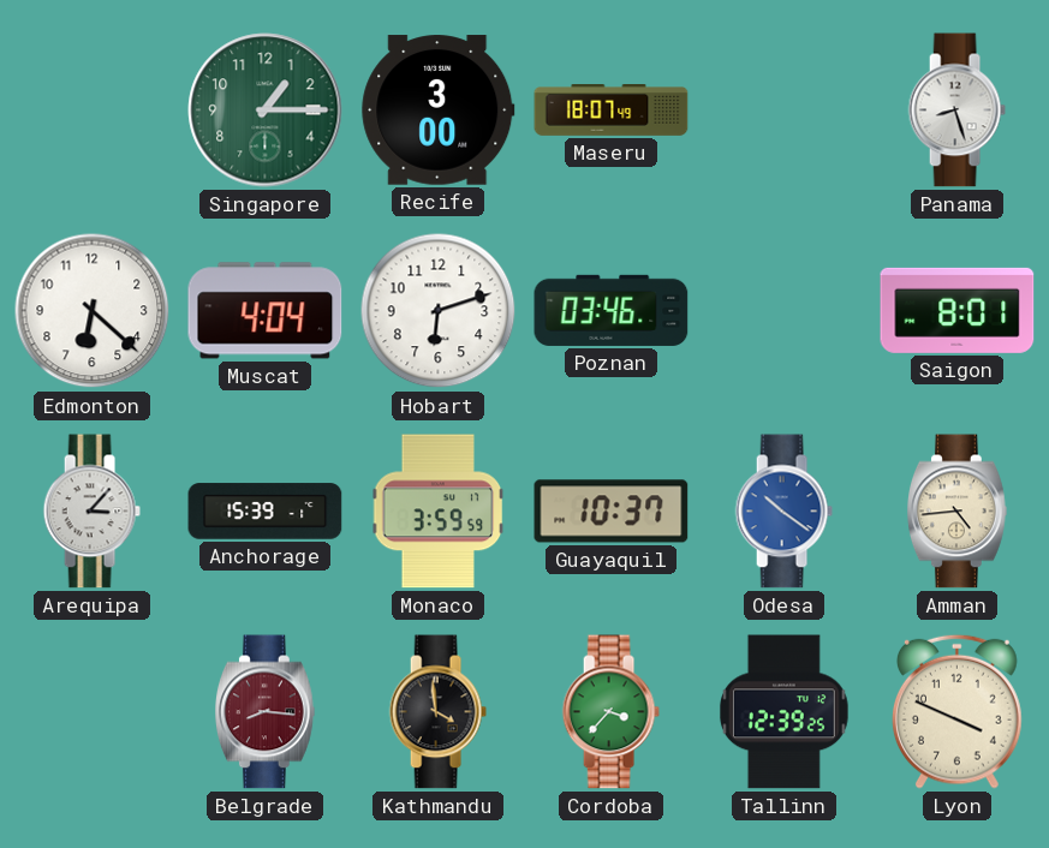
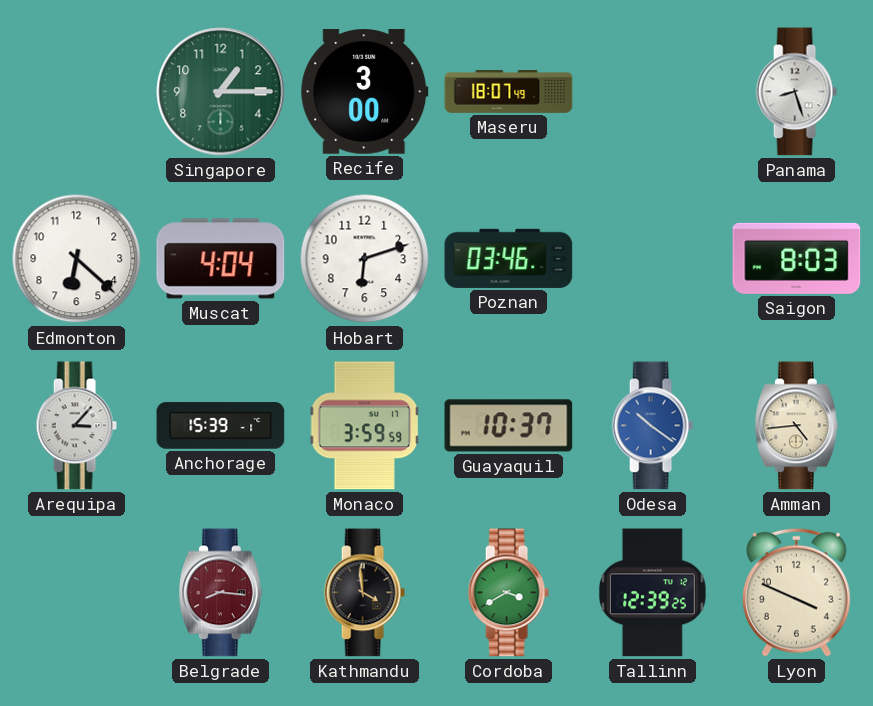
Saigon: 8:01 -> 8:03 (797, 258)
Cordoba: 3:37 -> 3:40 (508, 593)
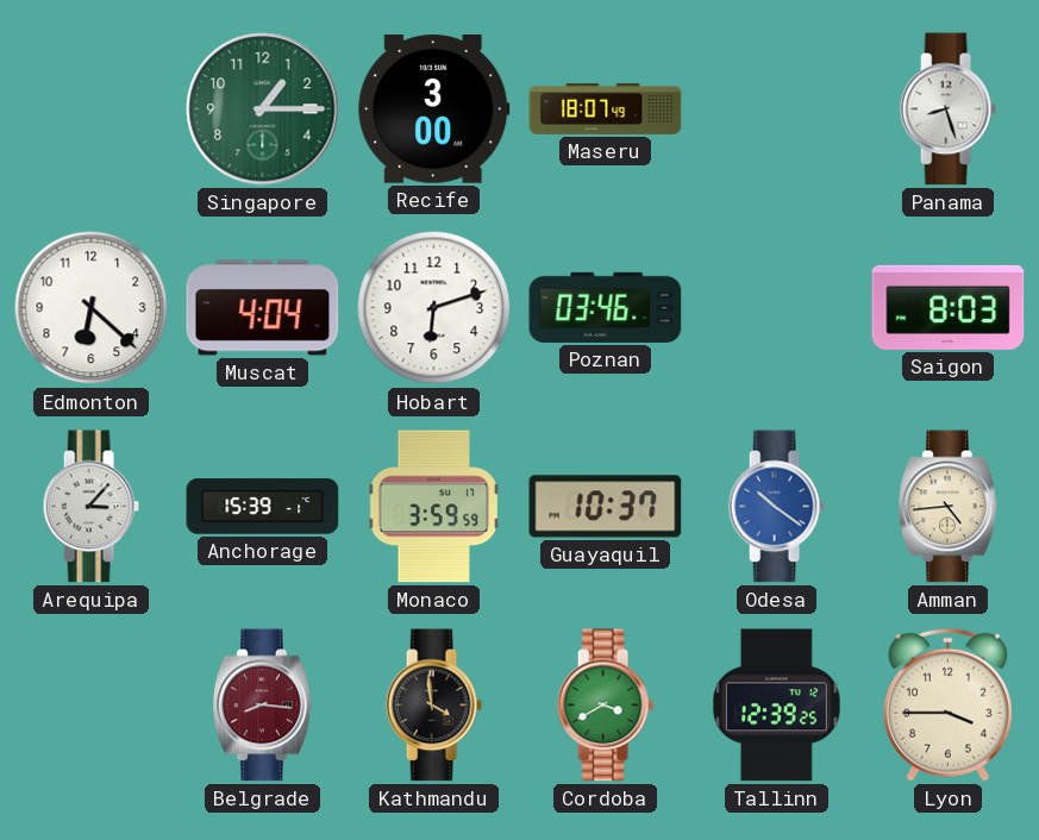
Lyon: 3:49 -> 3:45 (947, 704)
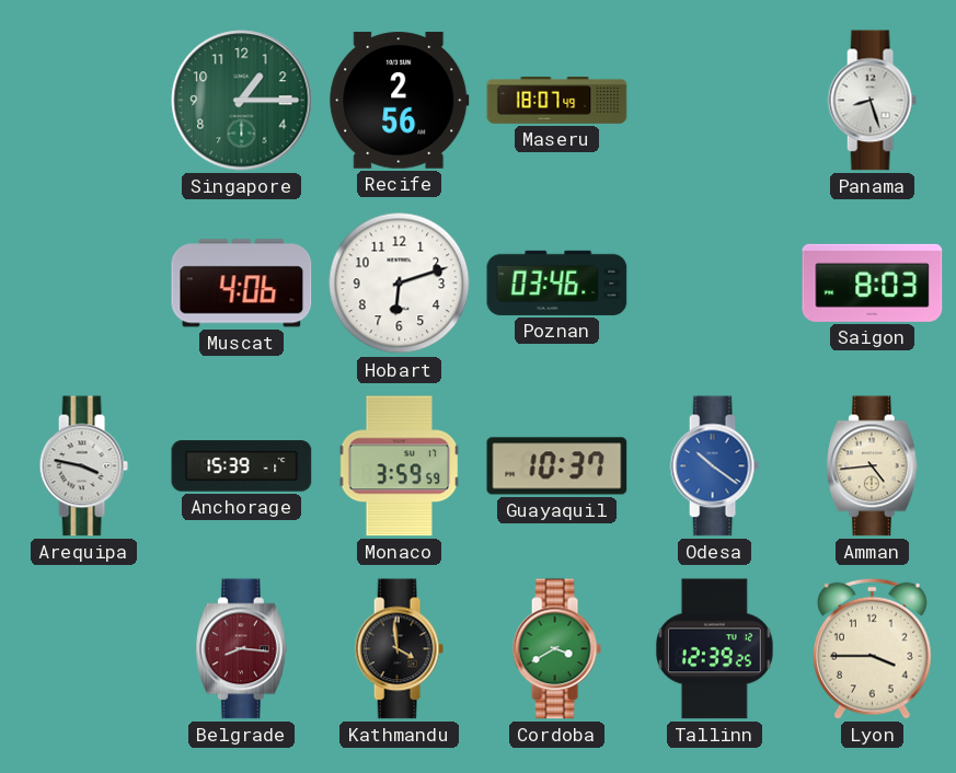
Recife: 3:00 -> 2:56 (400, 101)
Edmonton: 6:22 -> none (92, 308)
Muscat: 4:04 -> 4:06 (242, 284)
Arequipa: 3:07 -> 3:47 (83, 466)
